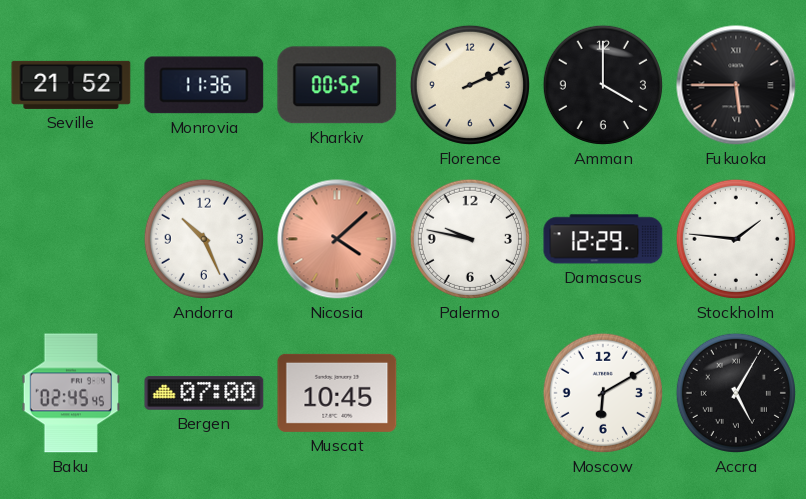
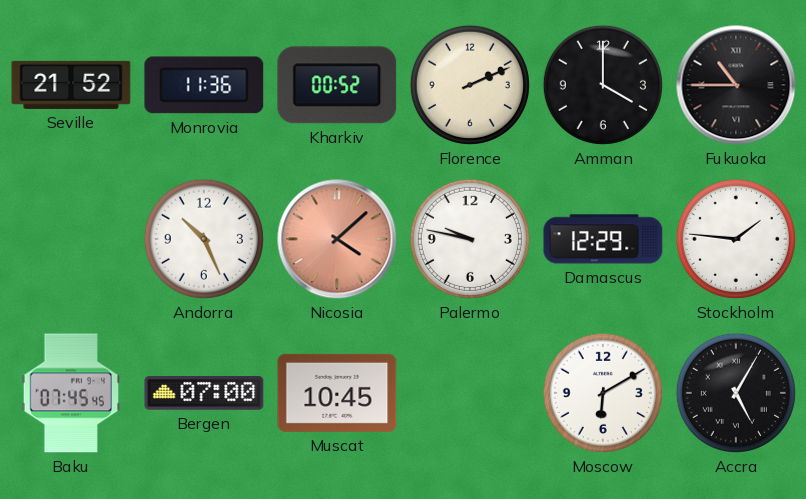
Fukuoka: 5:45 -> 10:45 (736, 85)
Baku: 02:45 -> 07:45 (70, 393)
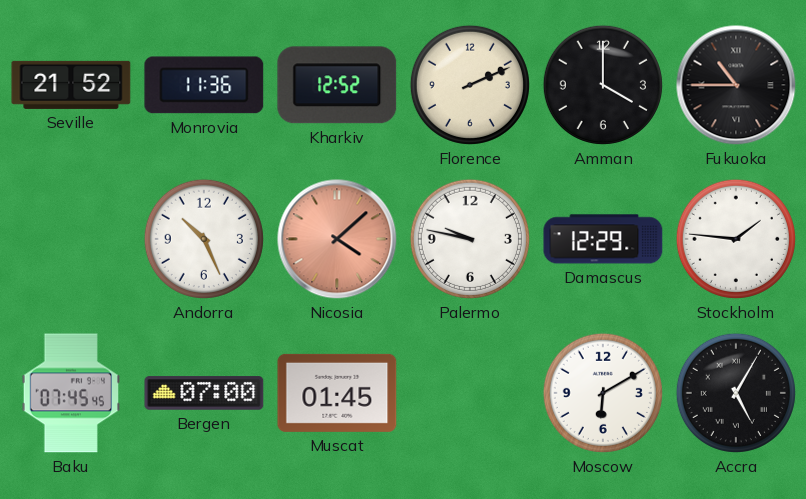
Kharkiv: 00:52 -> 12:52 (337, 85)
Muscat: 10:45 -> 01:45 (337, 393)
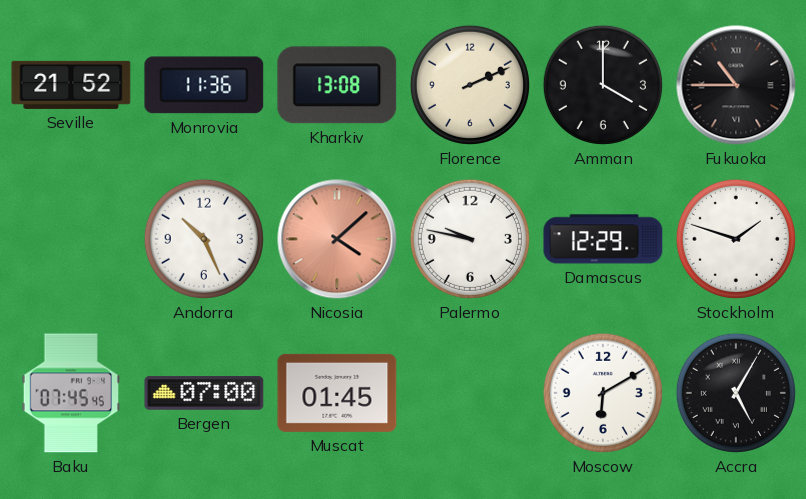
Kharkiv: 12:52 -> 13:08 (337, 85)
Stockholm: 1:46 -> 1:48 (736, 239)
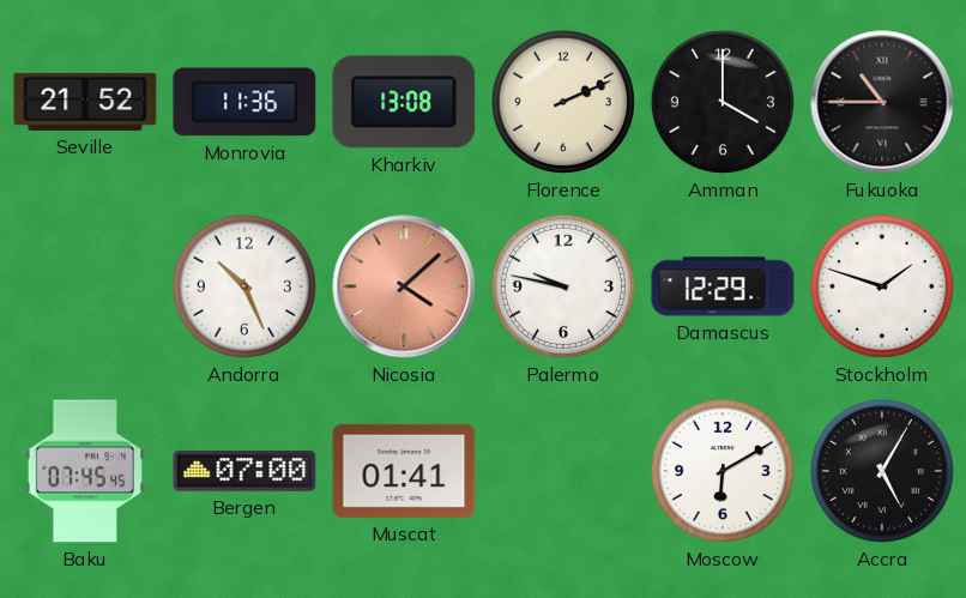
Muscat: 01:45 -> 01:41 (404, 471)
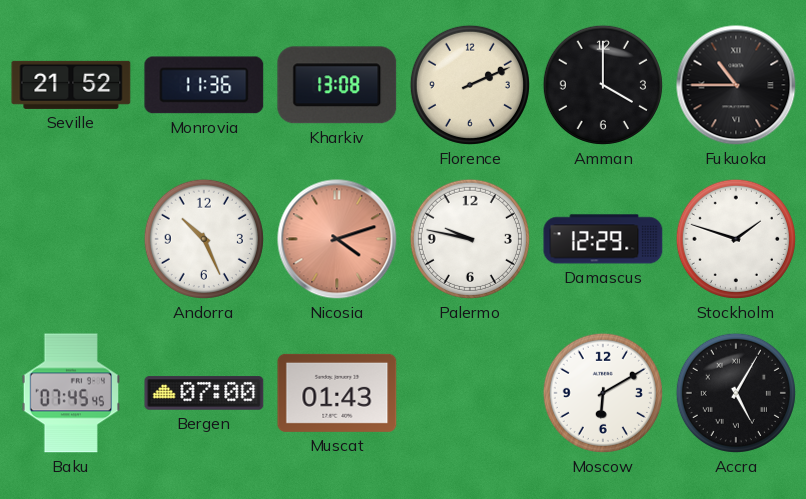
Nicosia: 4:08 -> 4:12 (337, 239)
Muscat: 01:41 -> 01:43 (337, 393)
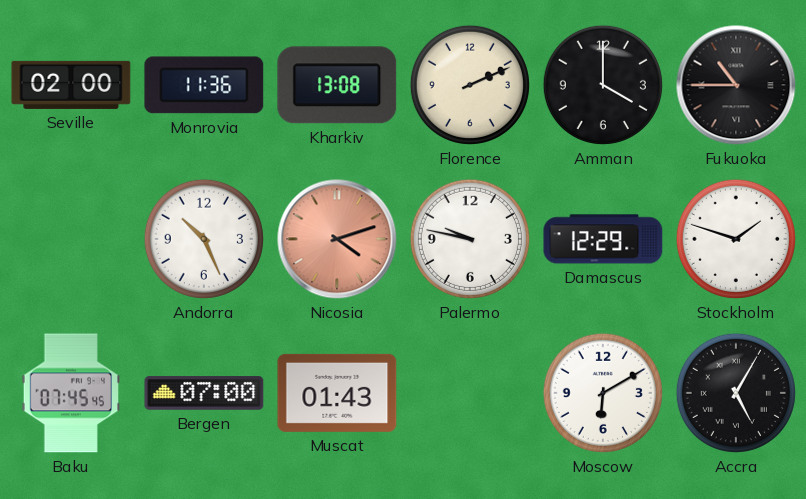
Seville: 21:52 -> 02:00 (71, 85)
